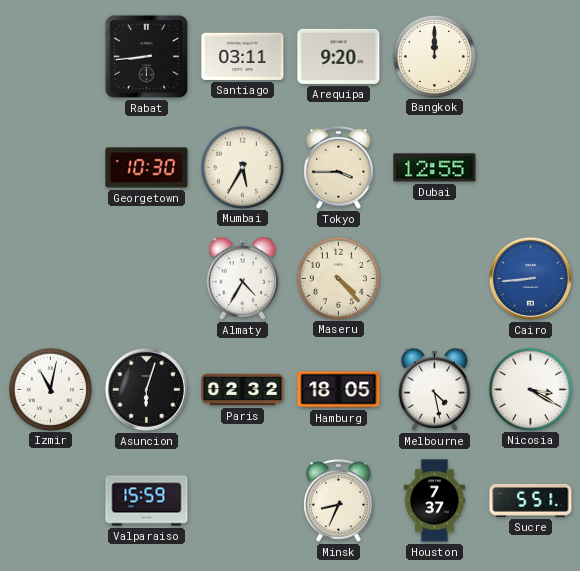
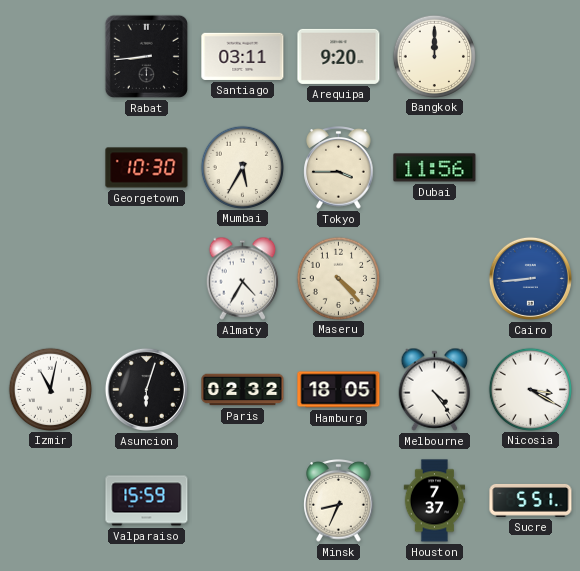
Dubai: 12:55 -> 11:56 (435, 168)
Melbourne: 4:28 -> 4:24 (435, 389)
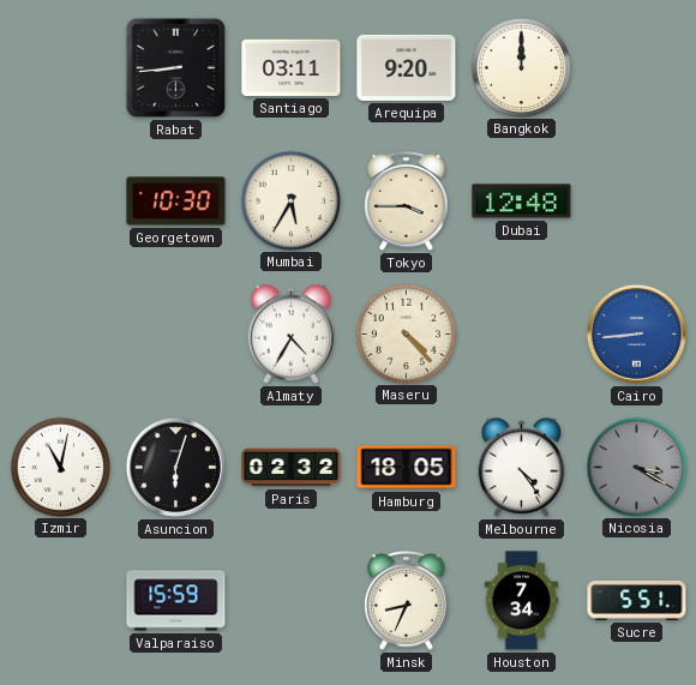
Dubai: 11:56 -> 12:48 (522, 202)
Nicosia dial: white -> grey (636, 467)
Houston: 7:37 -> 7:34 (522, 601)
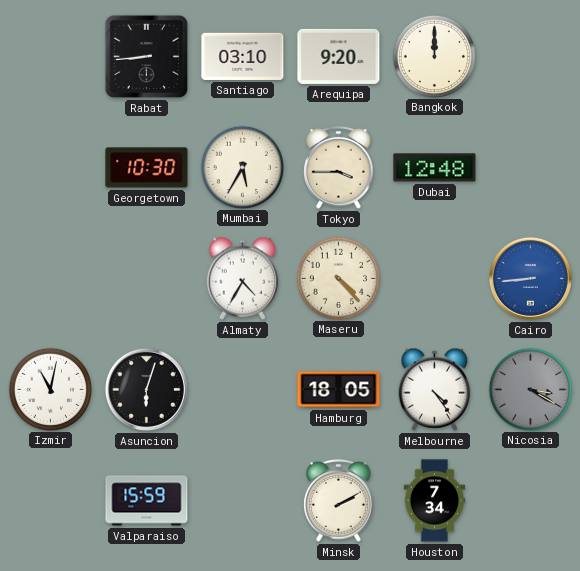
Santiago: 03:11 -> 03:10 (243, 56)
Paris: 02:32 -> none (292, 468)
Minsk: 8:34 -> 2:10 (339, 501)
Sucre: 5:51 -> none (637, 601)
